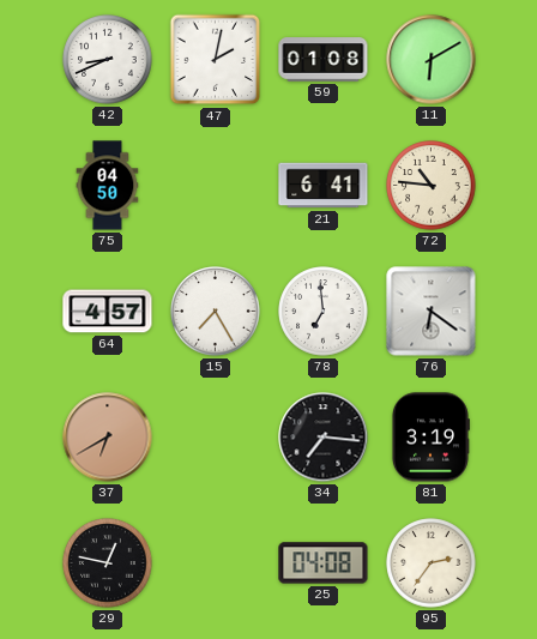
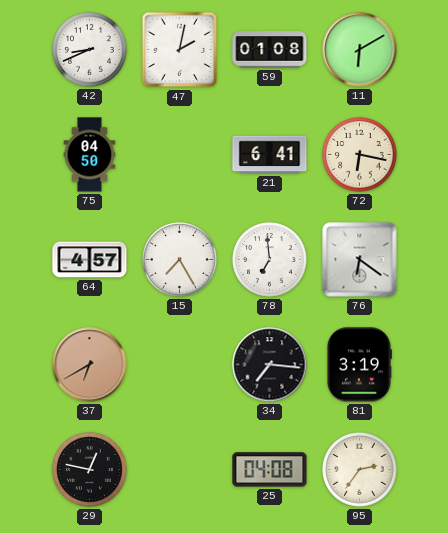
72: 10:46 -> 6:17 (360, 155)
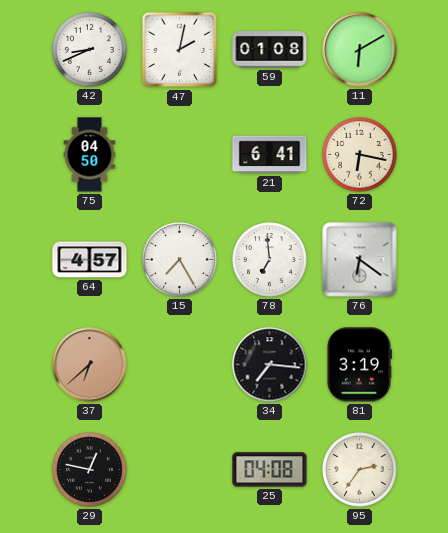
37: 6:40 -> 6:38 (90, 365)
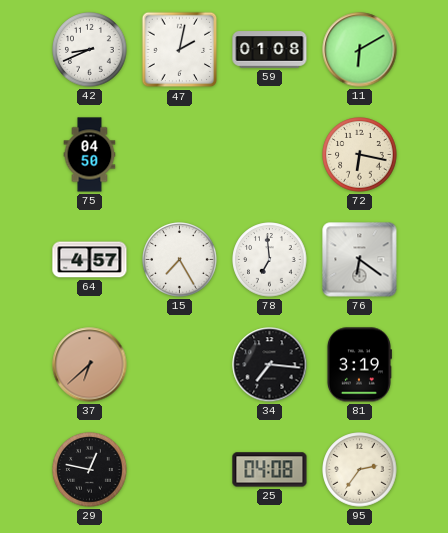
21: 6:41 -> none (270, 155)
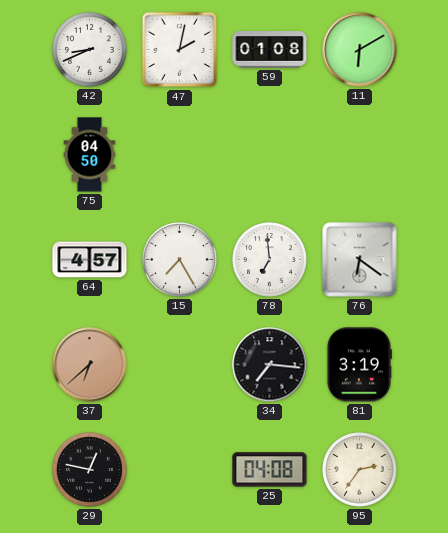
72: 6:17 -> none (360, 155)
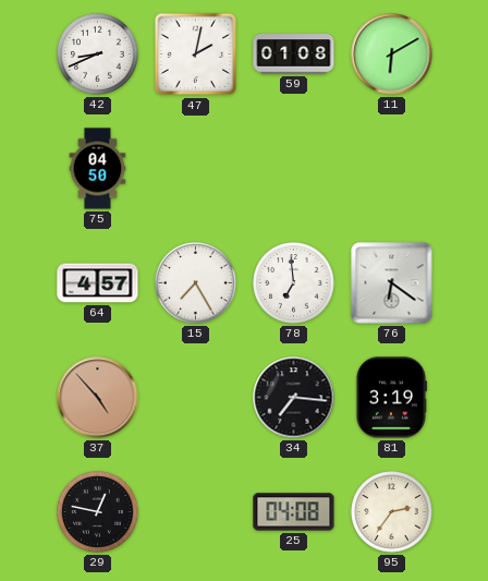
37: 6:38 -> 4:53 (98, 398)
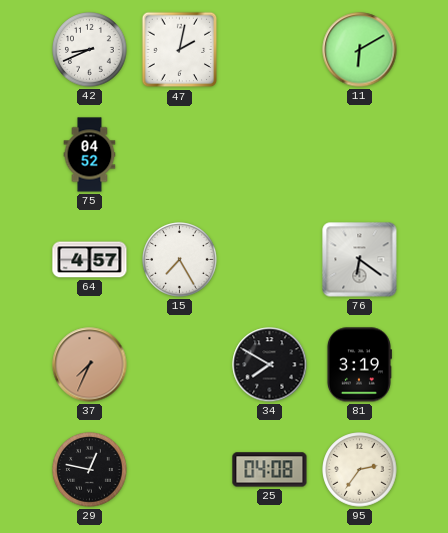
59: 01:08 -> none (294, 55)
75: 04:50 -> 04:52 (90, 155)
78: 6:59 -> none (294, 283)
37: 4:53 -> 7:34 (90, 365)
34: 7:16 -> 7:50 (270, 365)
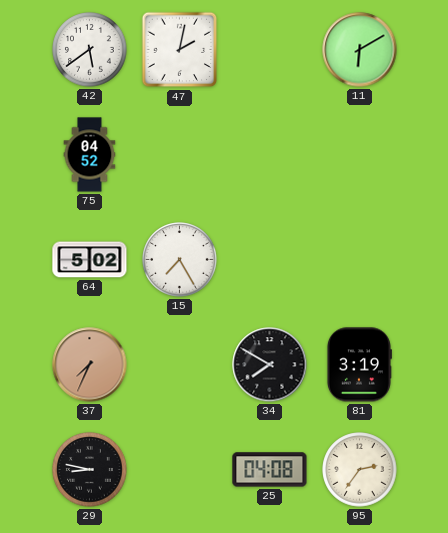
42: 8:41 -> 5:39 (90, 50)
64: 4:57 -> 5:02 (90, 260)
76: 6:21 -> none (360, 260)
29: 12:47 -> 8:47 (90, 470)
